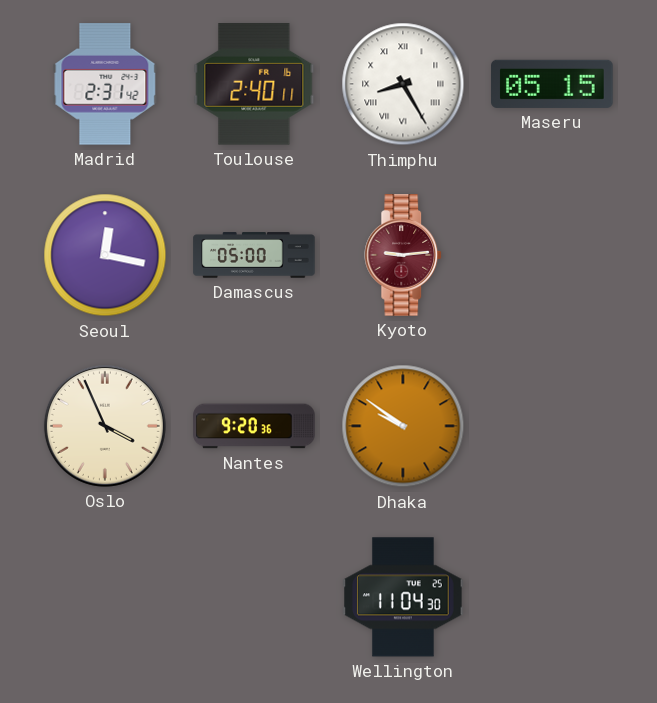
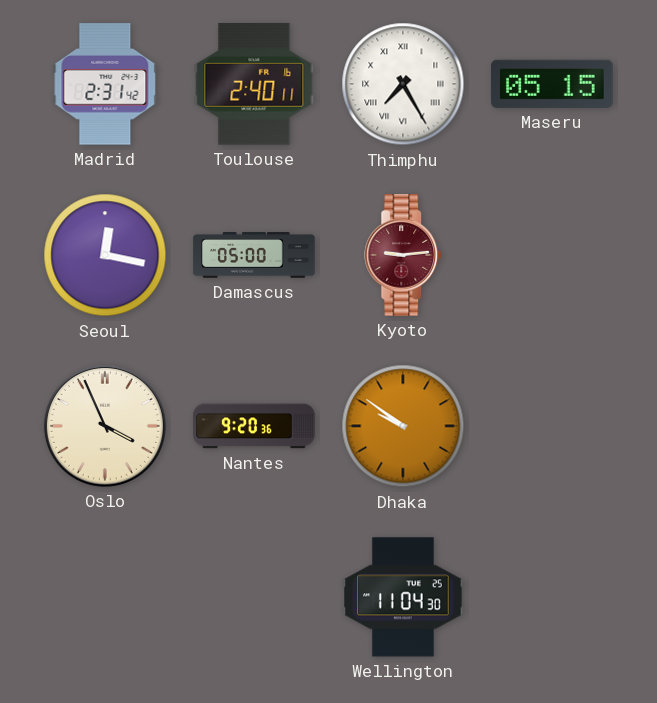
Thimphu: 8:25 -> 7:25 (403, 84)
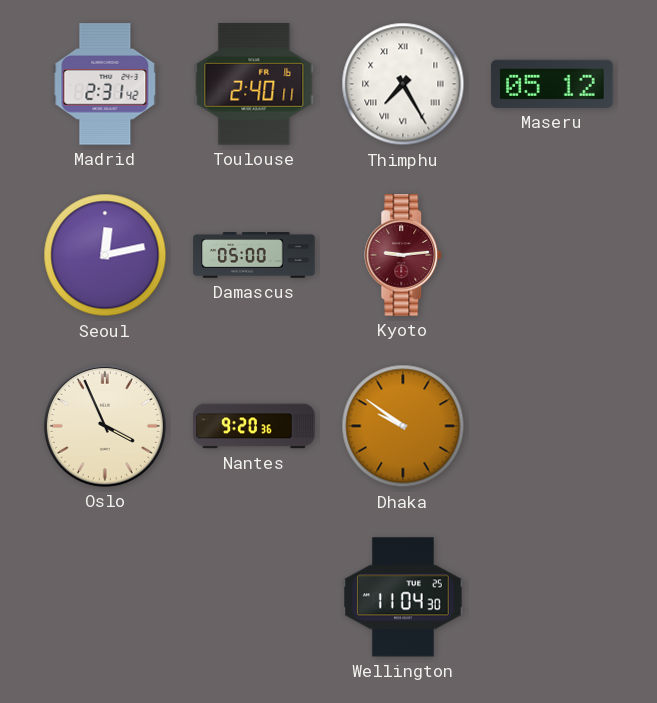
Maseru: 05:15 -> 05:12 (552, 84)
Seoul: 12:17 -> 12:13 (105, 255)
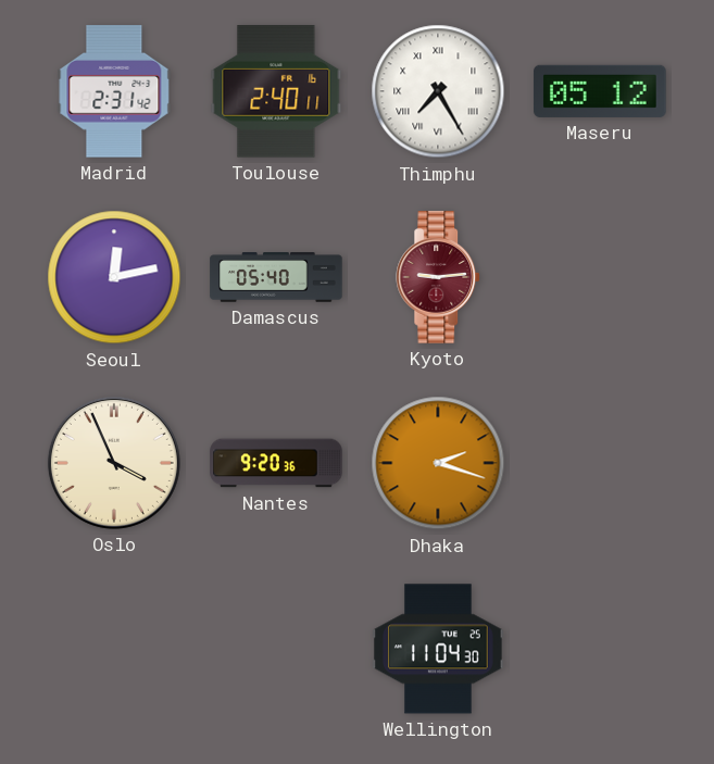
Damascus: 05:00 -> 05:40 (276, 277)
Dhaka: 9:51 -> 2:18 (438, 463)
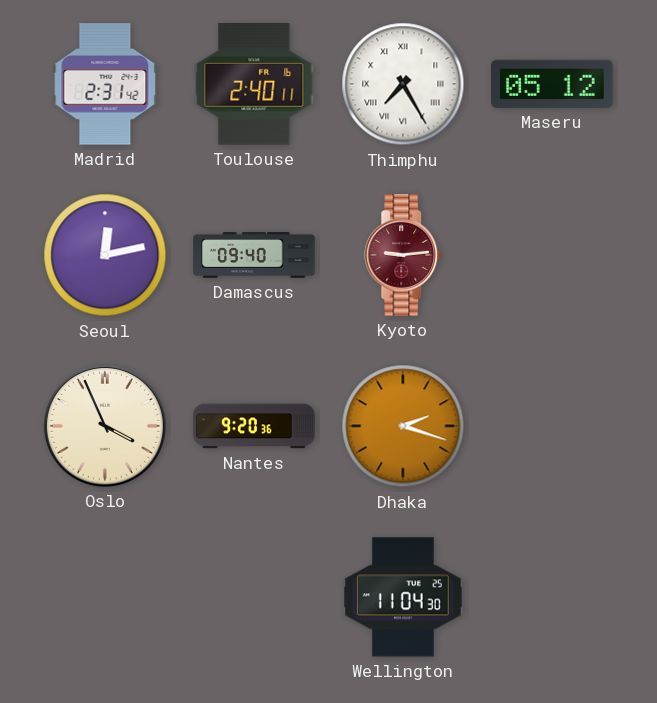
Damascus: 05:40 -> 09:40 (254, 255)
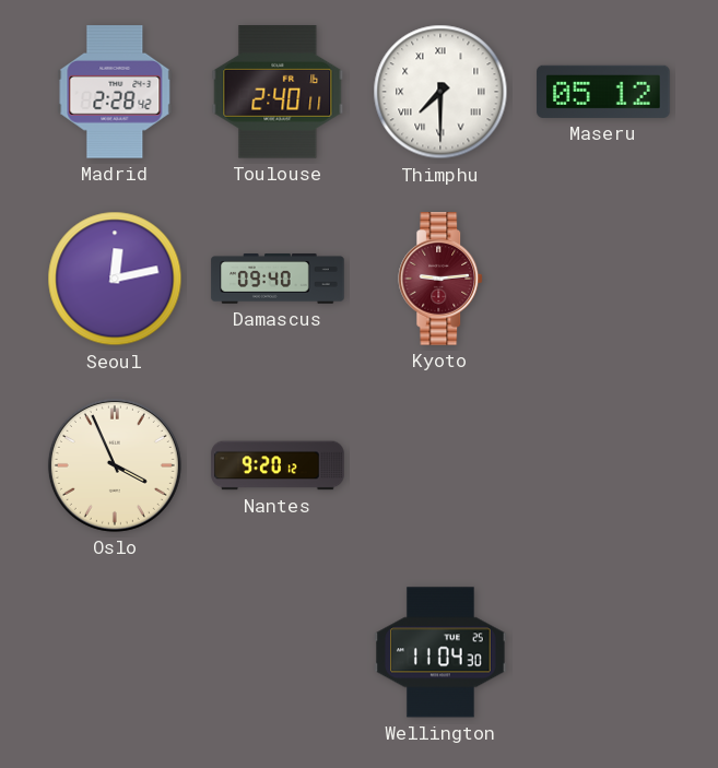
Madrid: 2:31 -> 2:28 (115, 92)
Thimphu: 7:25 -> 7:30 (440, 92)
Nantes: 9:20:36 -> 9:20:12 (278, 465)
Dhaka: 2:18 -> none (403, 426)
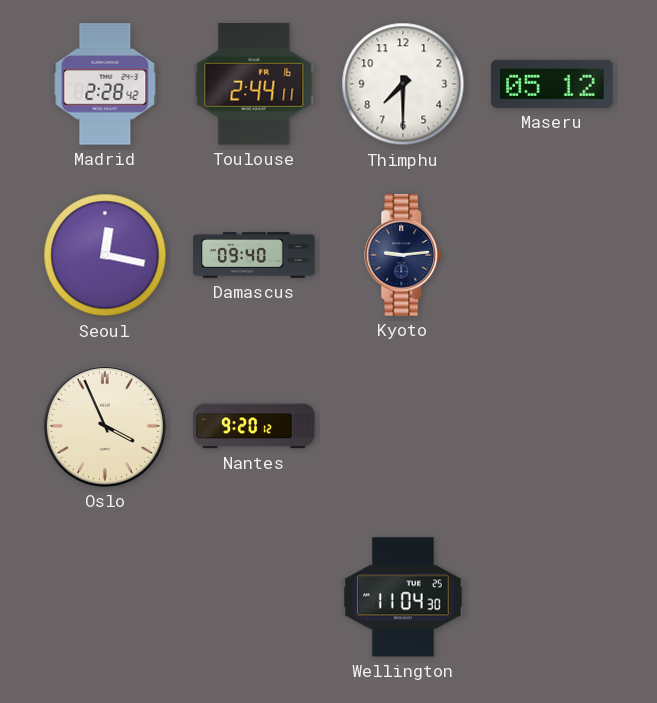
Toulouse: 2:40 -> 2:44 (254, 84)
Thimphu numerals: Roman -> Arabic (403, 84)
Seoul: 12:13 -> 12:17 (105, 255)
Kyoto dial: burgundy -> navy (404, 255)
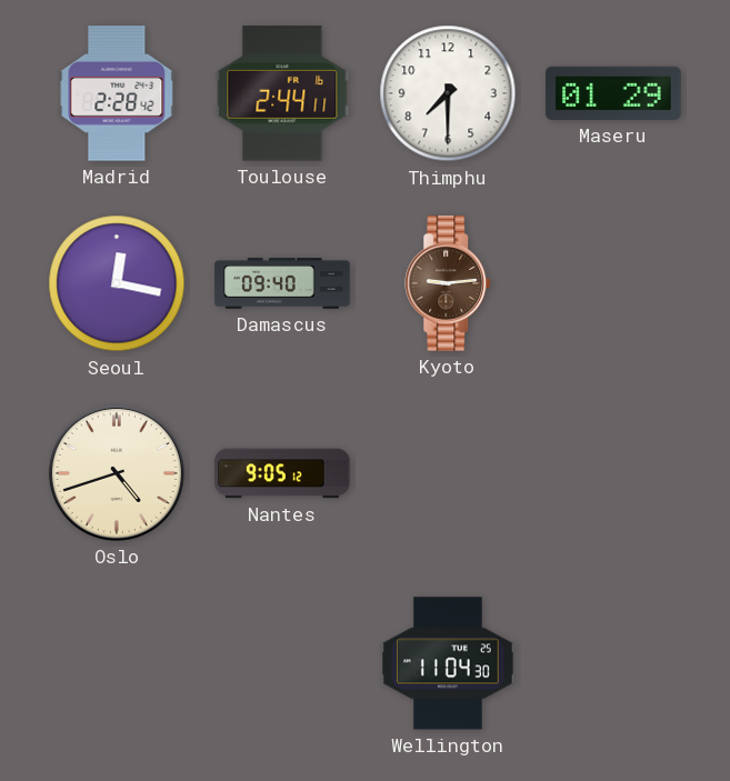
Maseru: 05:12 -> 01:29 (613, 93)
Kyoto dial: navy -> brown (449, 283)
Oslo: 3:56 -> 4:42 (117, 473)
Nantes: 9:20 -> 9:05 (282, 473)
